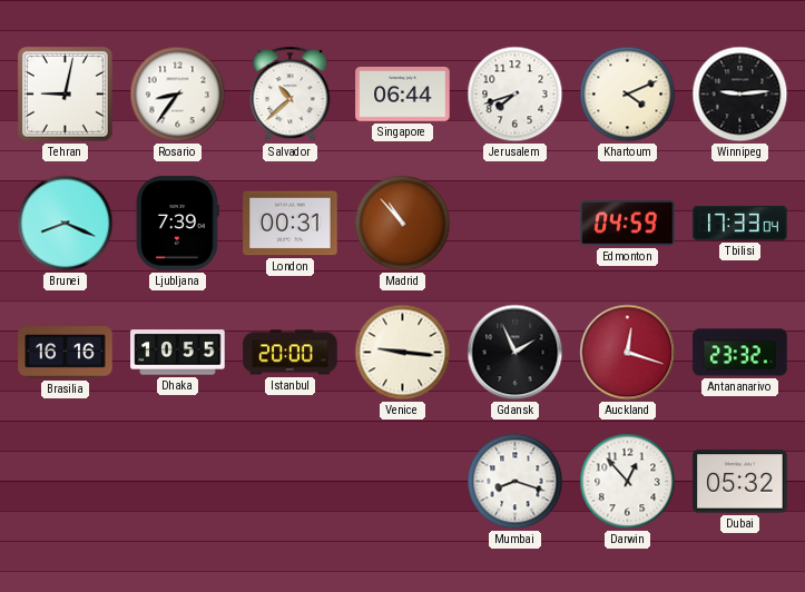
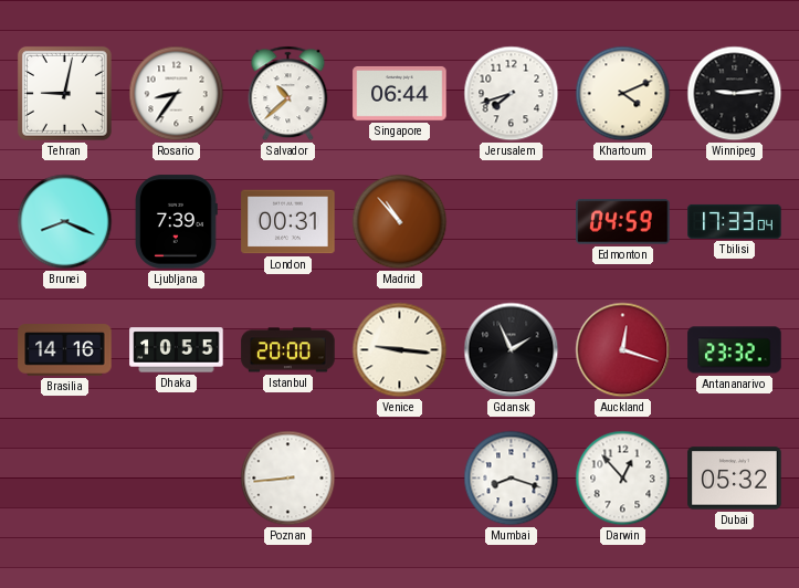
Brasilia: 16:16 -> 14:16 (65, 350)
Poznan: none -> 8:44 (288, 479)
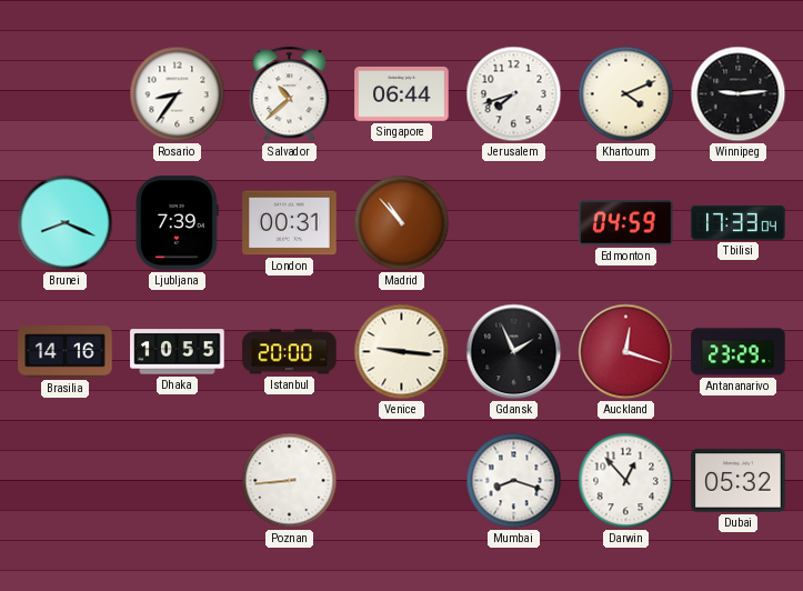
Tehran: 9:02 -> none (64, 93)
Antananarivo: 23:32 -> 23:29 (739, 352)
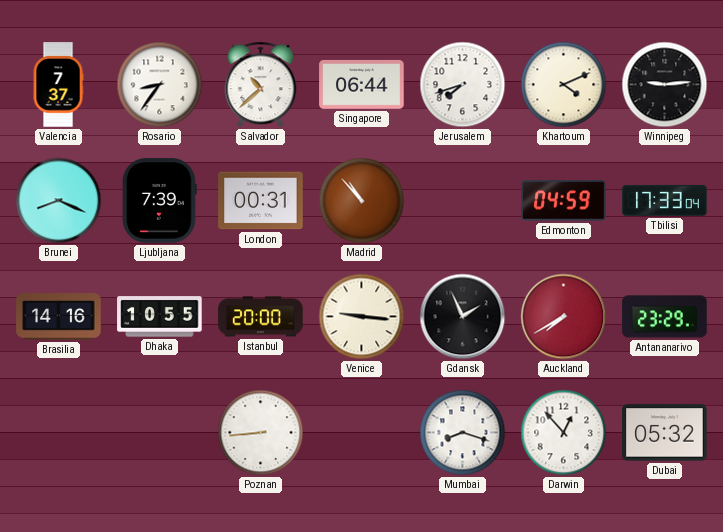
Valencia: none -> 7:37 (58, 85)
Auckland: 12:18 -> 7:40 (564, 317)
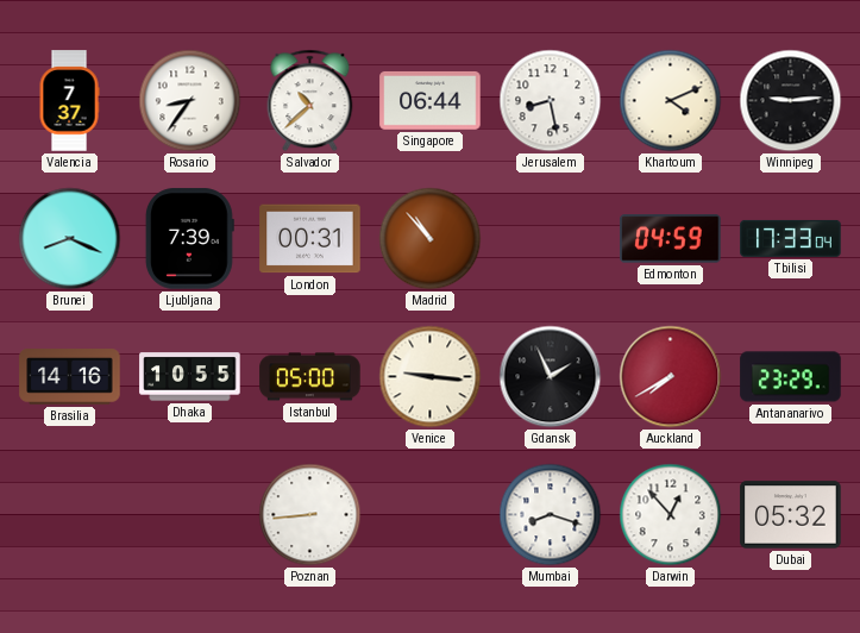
Jerusalem: 7:42 -> 8:28 (551, 101)
Istanbul: 20:00 -> 05:00 (310, 377)
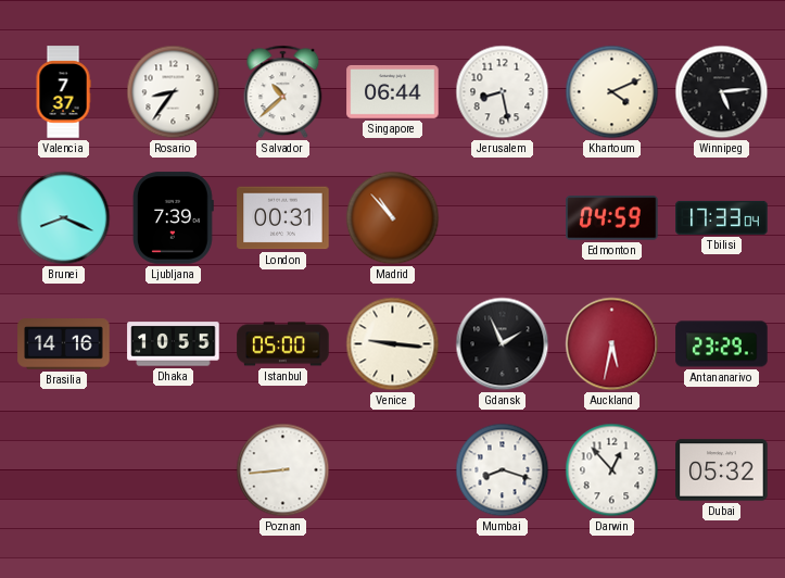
Winnipeg: 9:14 -> 5:14 (722, 92)
Auckland: 7:40 -> 5:32 (612, 344)
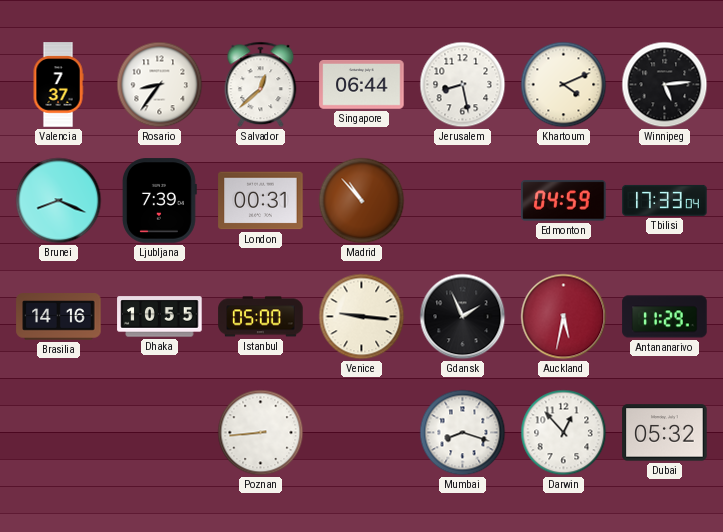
Salvador: 10:38 -> 12:38 (261, 85)
Antananarivo: 23:29 -> 11:29 (665, 317)
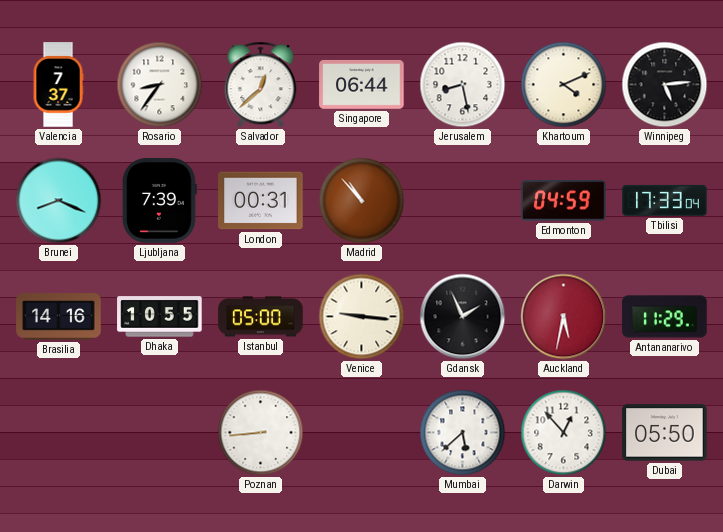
Mumbai: 8:18 -> 5:38 (463, 433)
Dubai: 05:32 -> 05:50 (665, 433)
